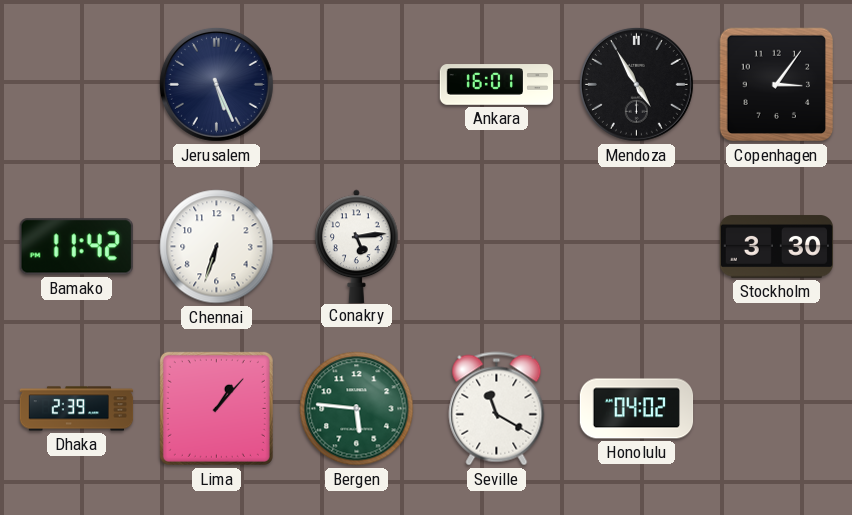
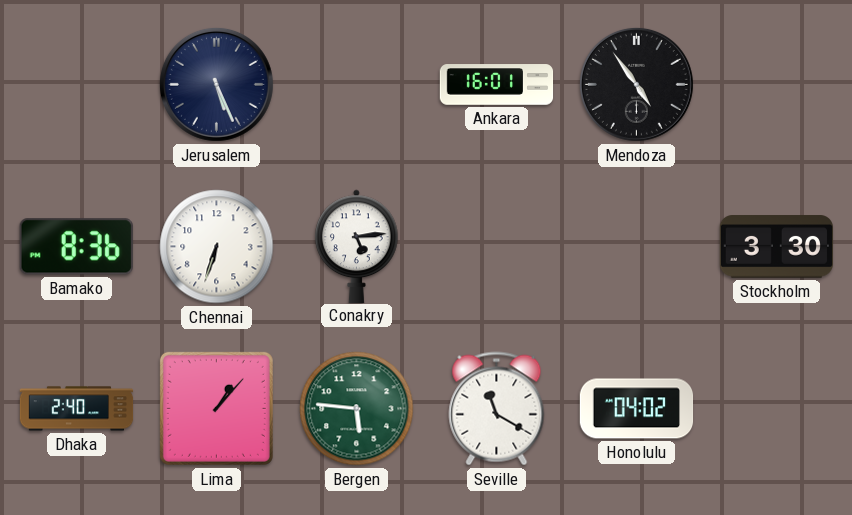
Mendoza: 4:55 -> 4:54 (636, 84)
Copenhagen: 3:06 -> none (777, 85)
Bamako: 11:42 -> 8:36 (76, 247)
Dhaka: 2:39 -> 2:40 (77, 409)
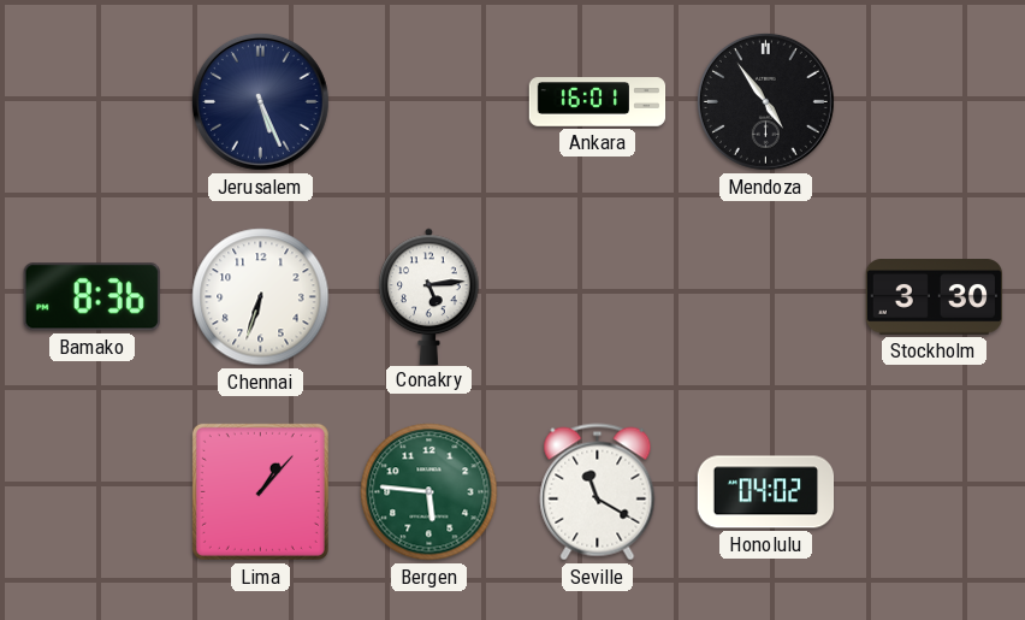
Dhaka: 2:40 -> none (77, 409)
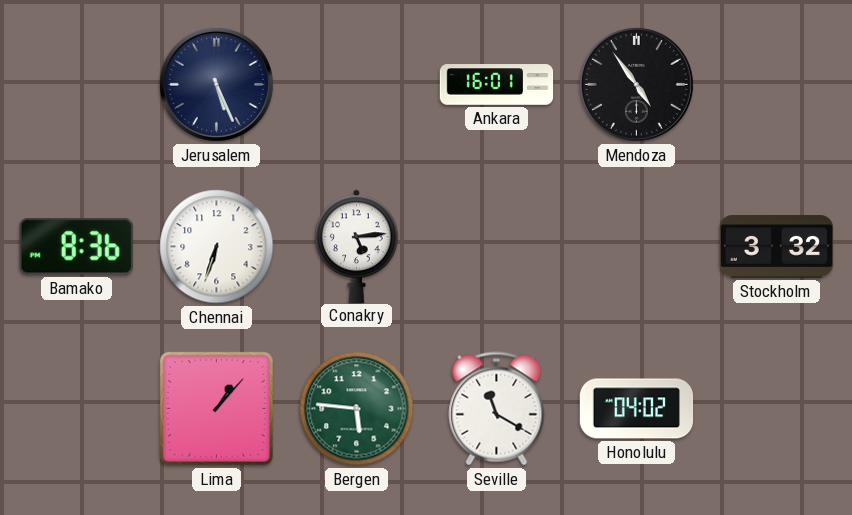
Stockholm: 3:30 -> 3:32 (776, 247)
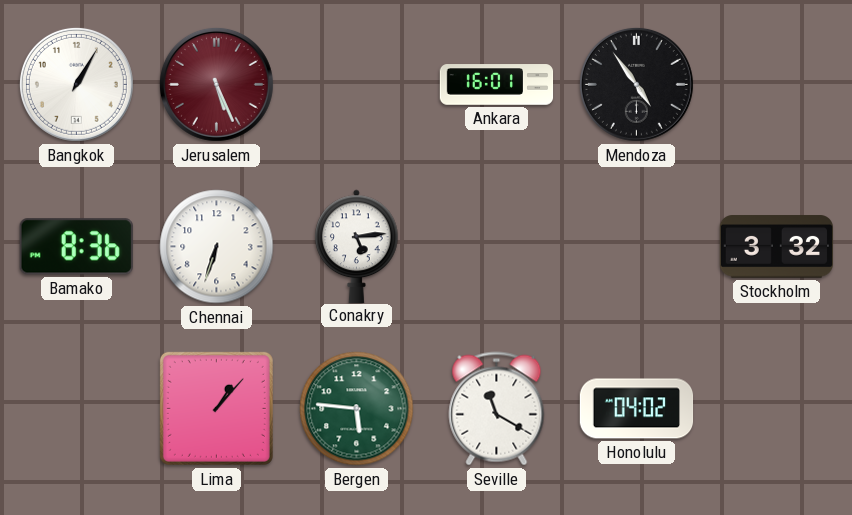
Bangkok: none -> 1:05 (76, 84)
Jerusalem dial: navy -> burgundy (216, 84)
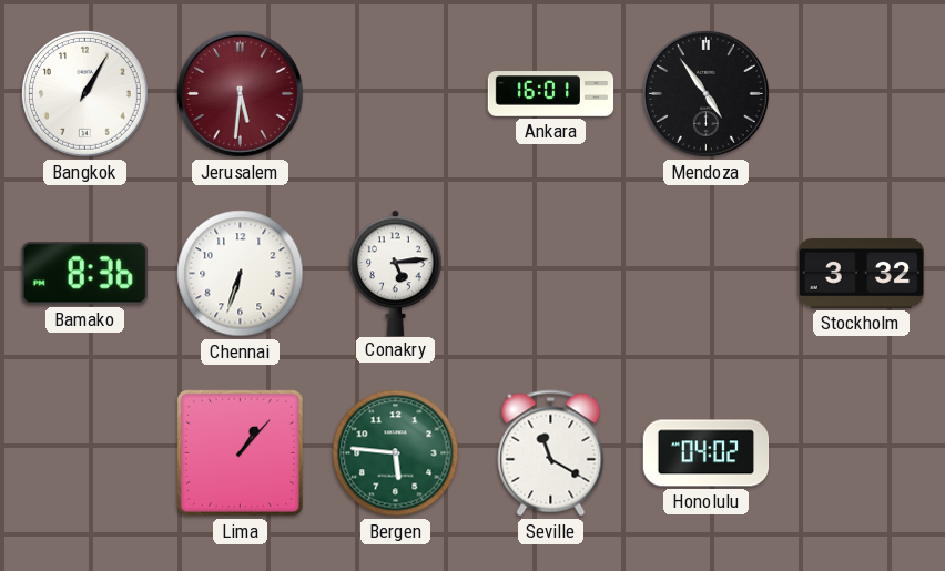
Jerusalem: 5:26 -> 5:31 (240, 93)
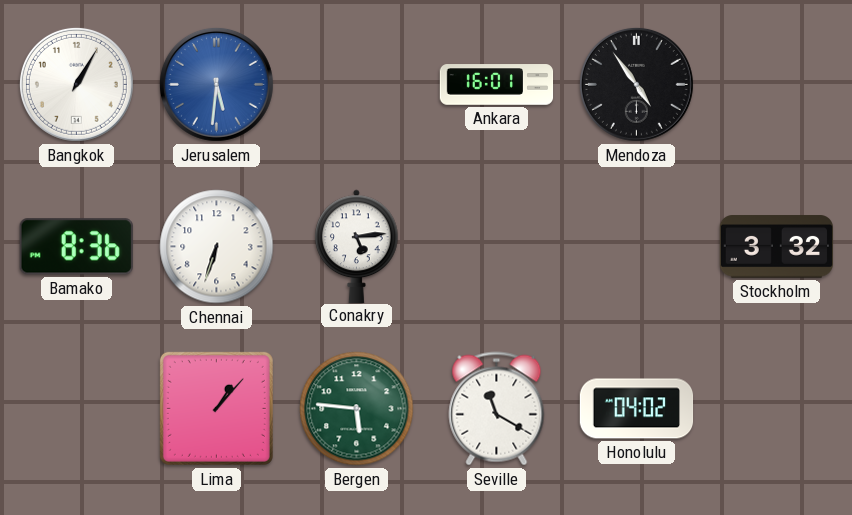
Jerusalem dial: burgundy -> blue (216, 84)
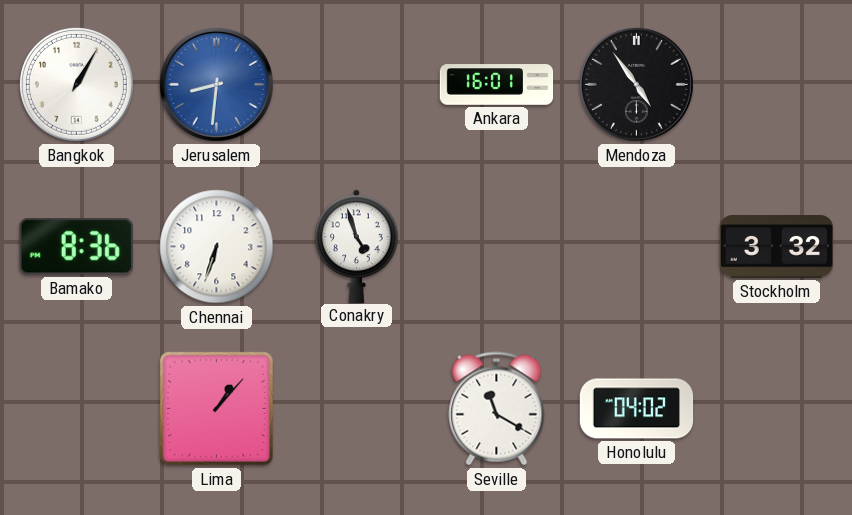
Jerusalem: 5:31 -> 8:31 (216, 84)
Conakry: 5:14 -> 4:57 (357, 246)
Bergen: 5:46 -> none (357, 409)
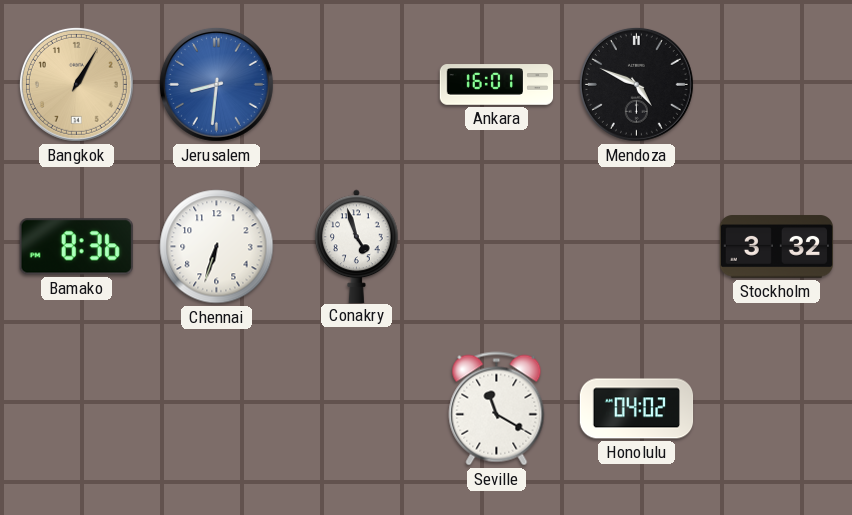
Bangkok dial: white -> champagne (76, 84)
Mendoza: 4:54 -> 4:49 (636, 84)
Lima: 1:07 -> none (216, 408)
